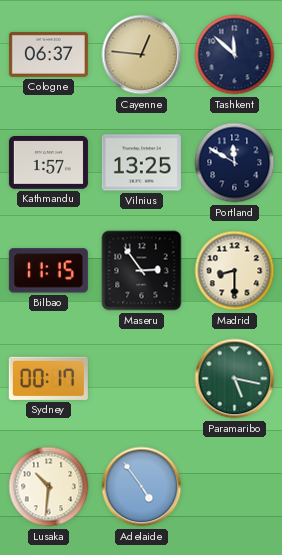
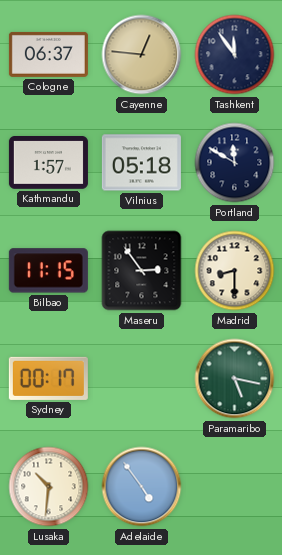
Tashkent: 11:52 -> 11:54 (235, 55)
Vilnius: 13:25 -> 05:18 (141, 163)
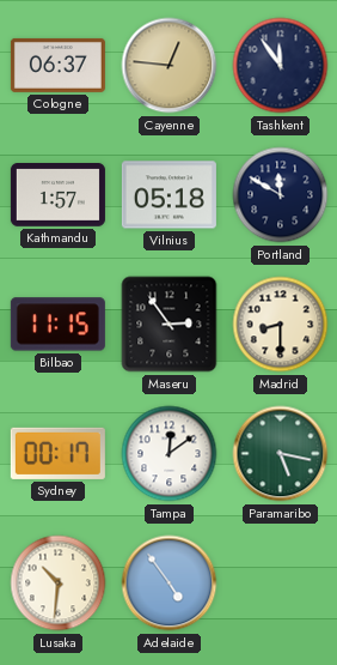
Tampa: none -> 12:09 (170, 454)
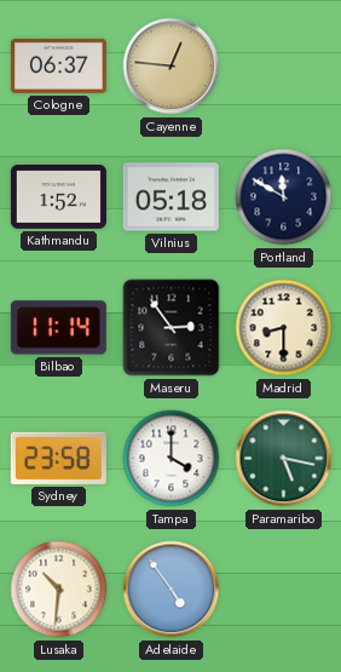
Tashkent: 11:54 -> none (281, 66)
Kathmandu: 1:57 -> 1:52 (58, 197)
Bilbao: 11:15 -> 11:14 (58, 328)
Sydney: 00:17 -> 23:58 (58, 458)
Tampa: 12:09 -> 4:00 (172, 459)
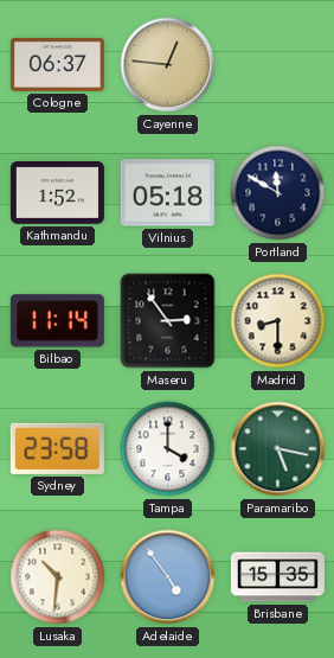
Brisbane: none -> 15:35 (277, 577)
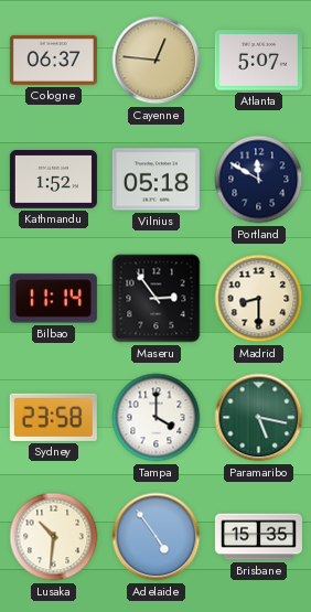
Atlanta: none -> 5:07 (258, 61)
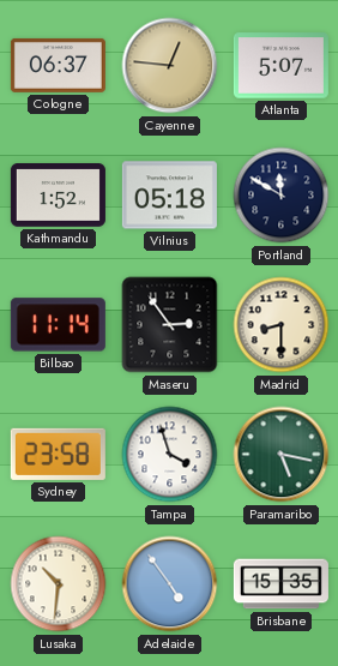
Tampa: 4:00 -> 3:57 (170, 455)
